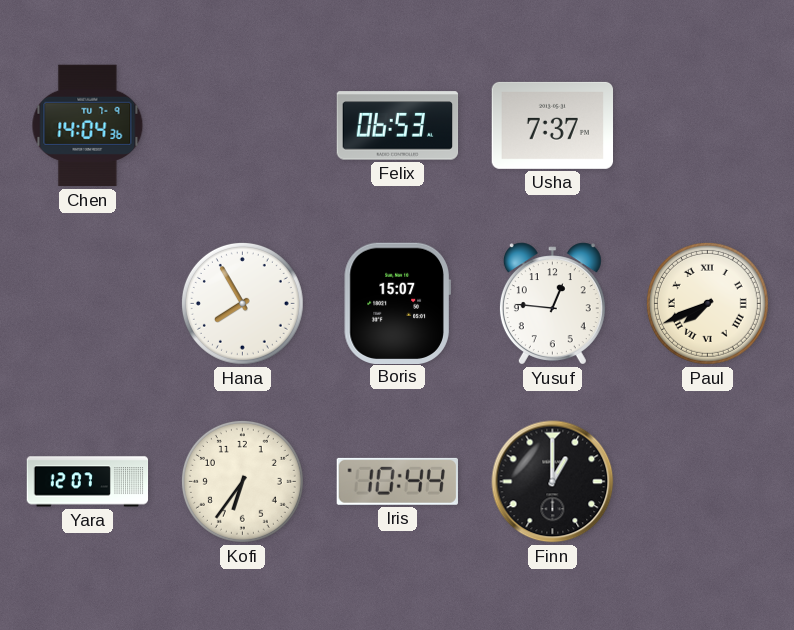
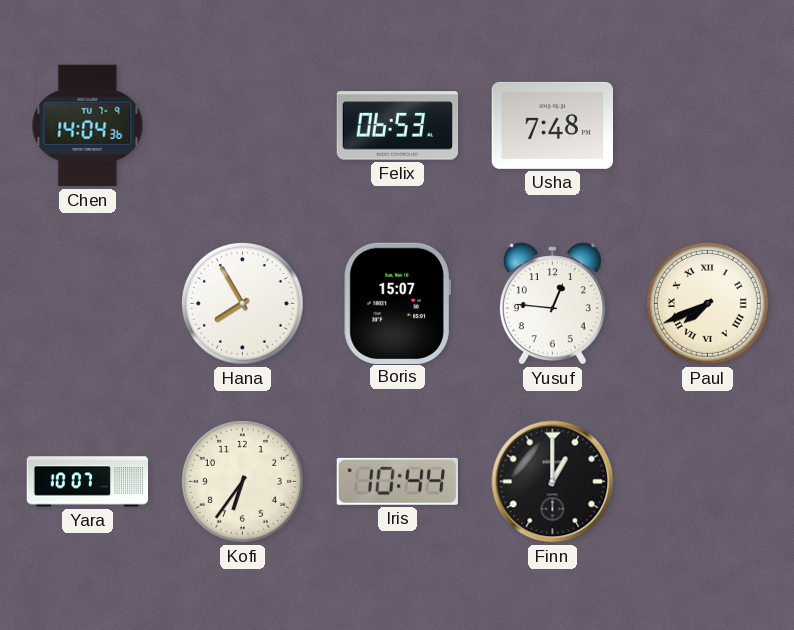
Usha: 7:37 -> 7:48 (552, 125)
Yara: 12:07 -> 10:07 (88, 482)
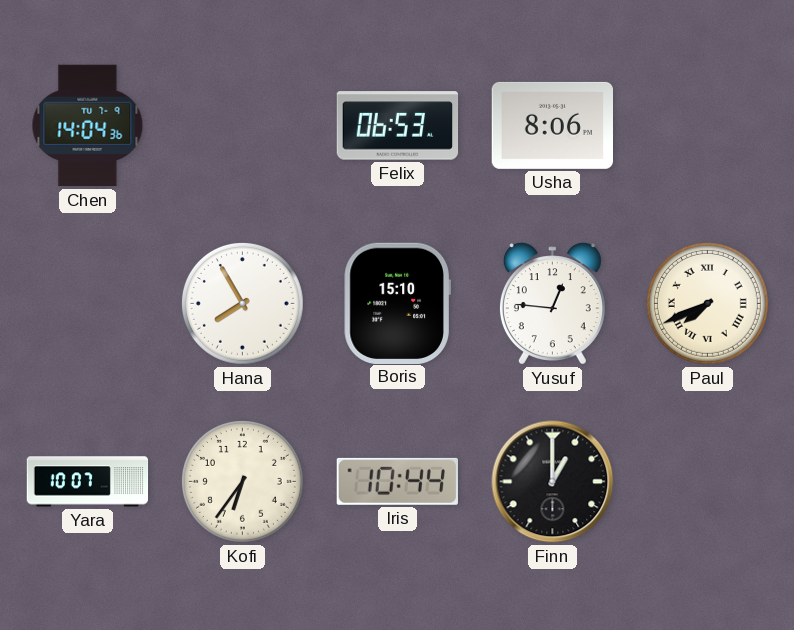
Usha: 7:48 -> 8:06 (552, 125)
Boris: 15:07 -> 15:10 (397, 303)
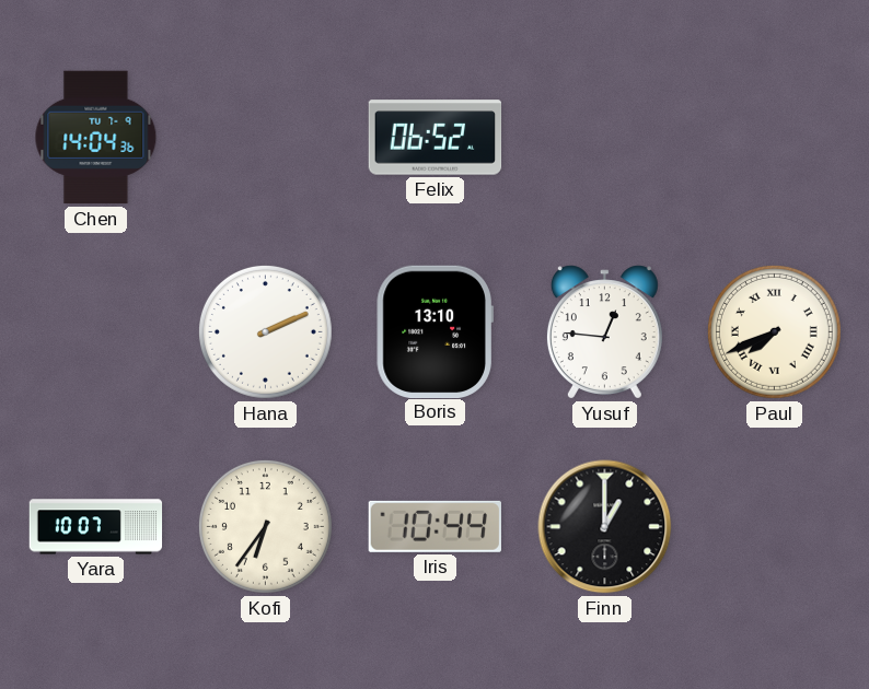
Felix: 06:53 -> 06:52 (436, 138)
Usha: 8:06 -> none (552, 125)
Hana: 7:55 -> 2:11 (265, 331)
Boris: 15:10 -> 13:10 (434, 331)
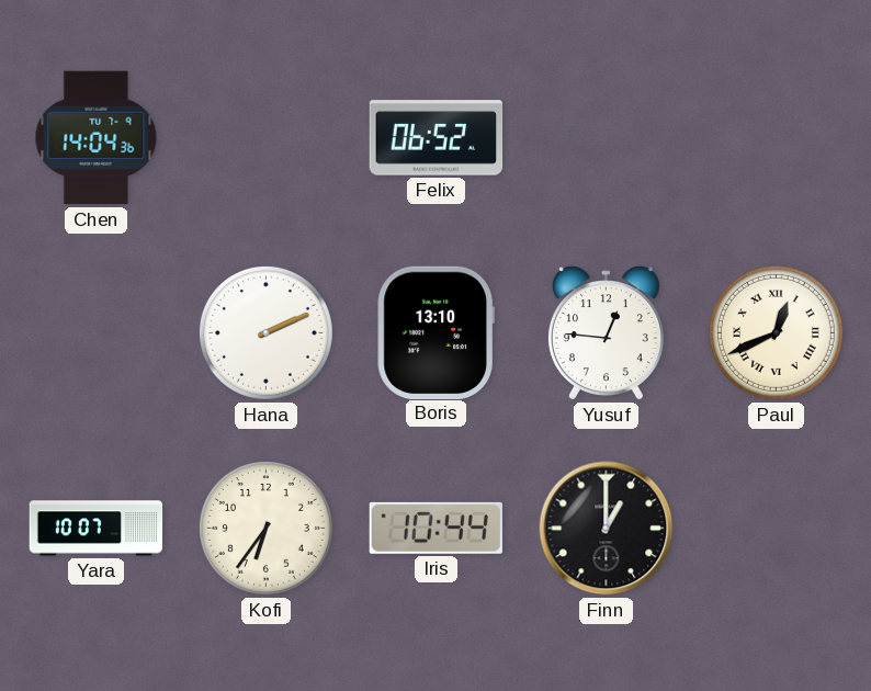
Paul: 7:41 -> 12:41 (776, 332)
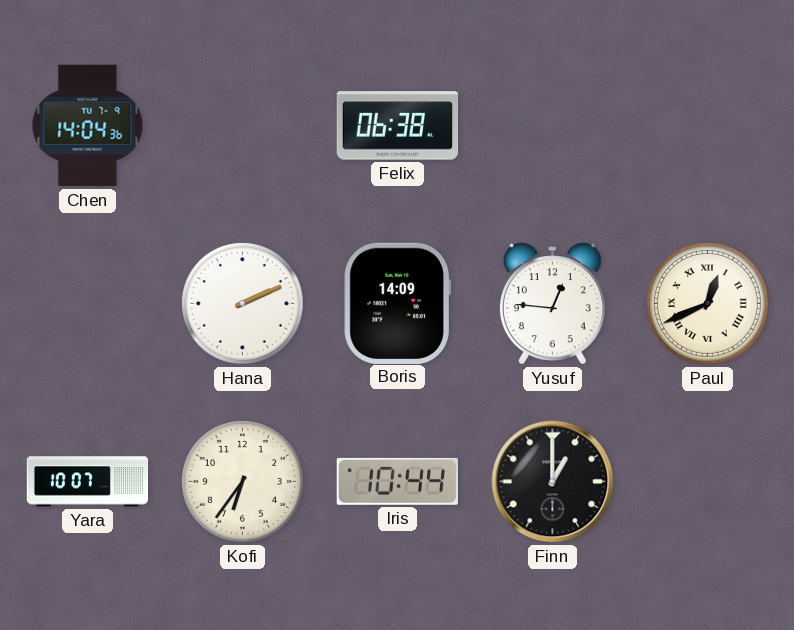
Felix: 06:52 -> 06:38 (398, 126)
Boris: 13:10 -> 14:09 (397, 303)
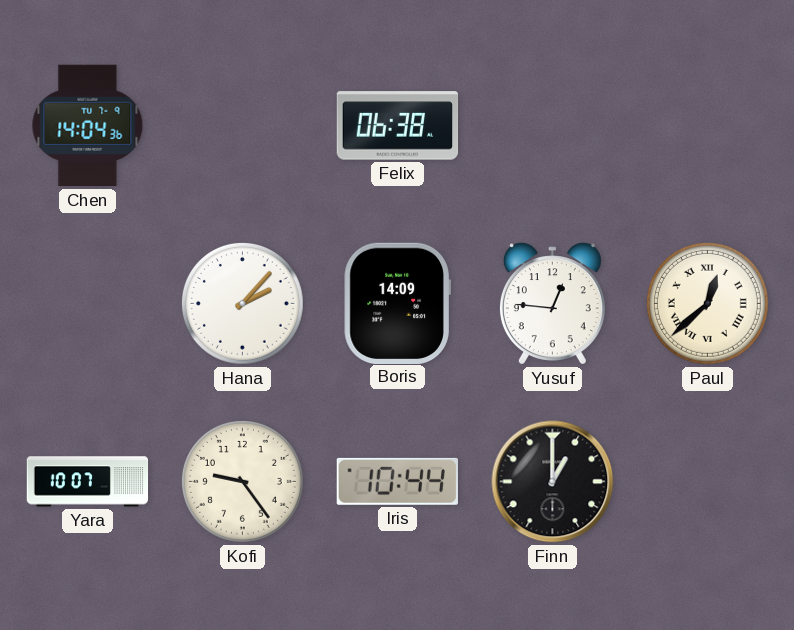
Hana: 2:11 -> 2:07 (242, 303)
Paul: 12:41 -> 12:38 (707, 303)
Kofi: 6:36 -> 9:24 (242, 481)
